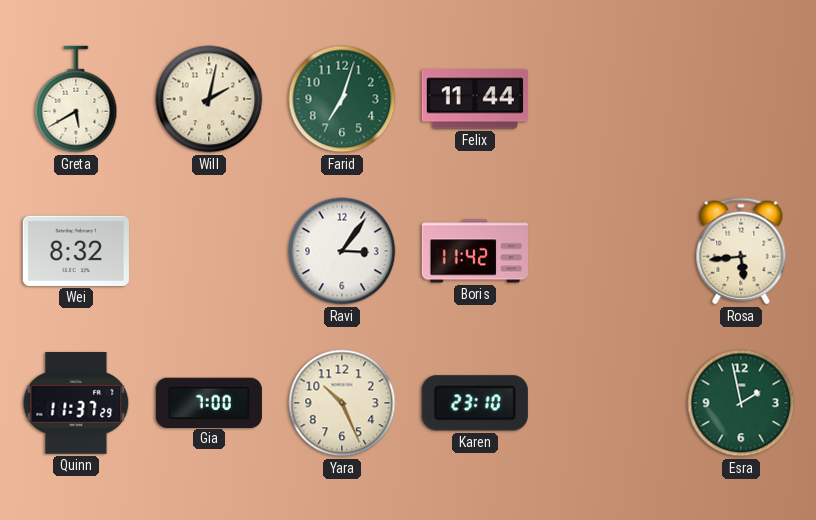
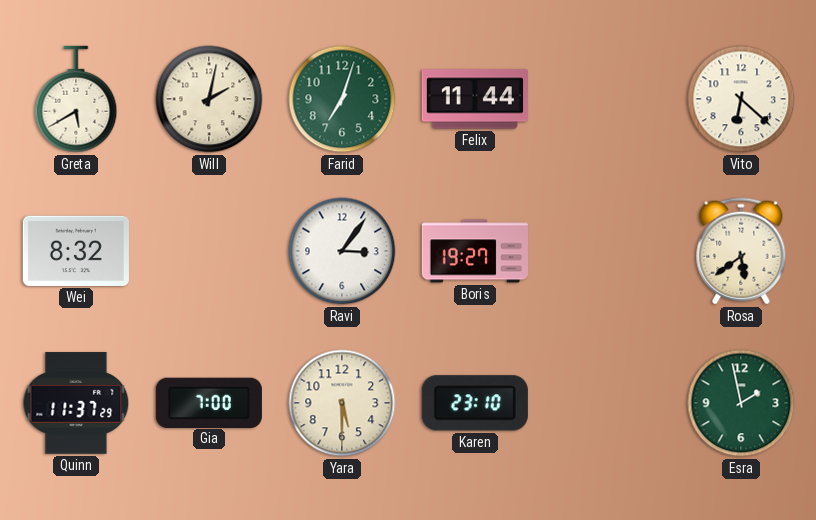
Vito: none -> 6:22 (741, 99)
Boris: 11:42 -> 19:27 (475, 251)
Rosa: 5:44 -> 5:39 (741, 251)
Yara: 10:26 -> 5:30 (342, 403)
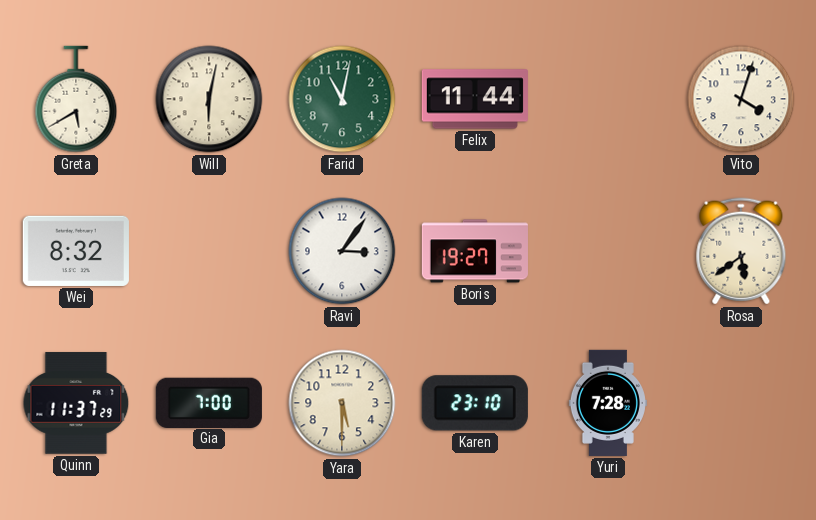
Will: 2:02 -> 6:02 (209, 99)
Farid: 7:03 -> 11:02 (342, 99)
Vito: 6:22 -> 4:03 (741, 99)
Yuri: none -> 7:28 (608, 403)
Esra: 1:58 -> none (741, 403)
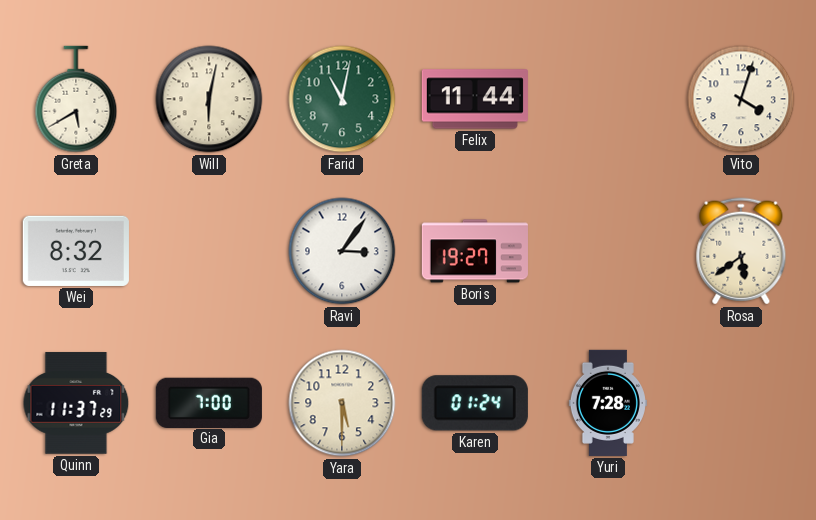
Karen: 23:10 -> 01:24 (475, 403)
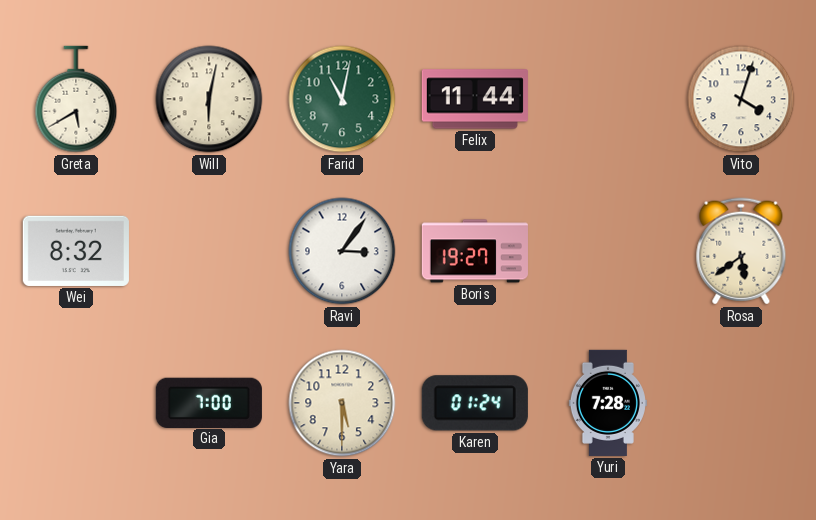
Quinn: 11:37 -> none (76, 403)
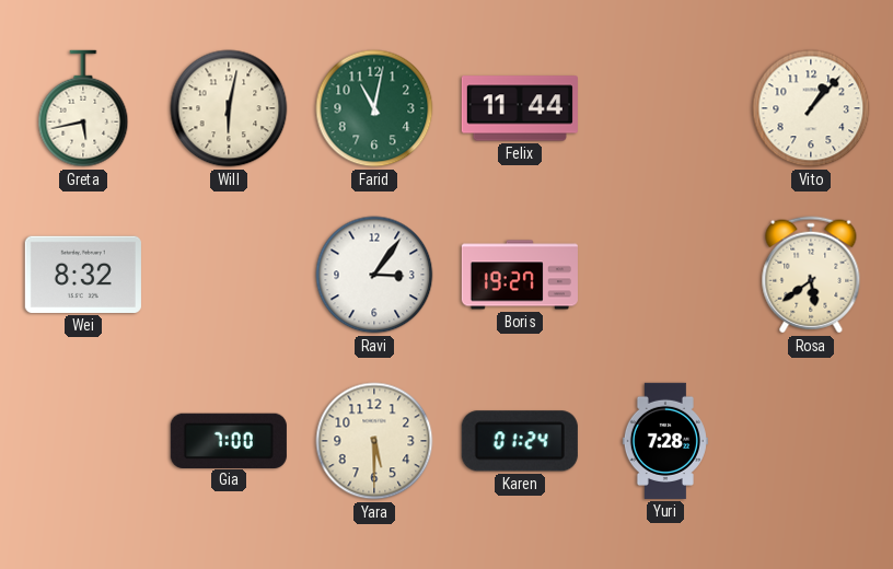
Greta: 5:40 -> 5:43 (83, 108)
Vito: 4:03 -> 1:07 (811, 108)
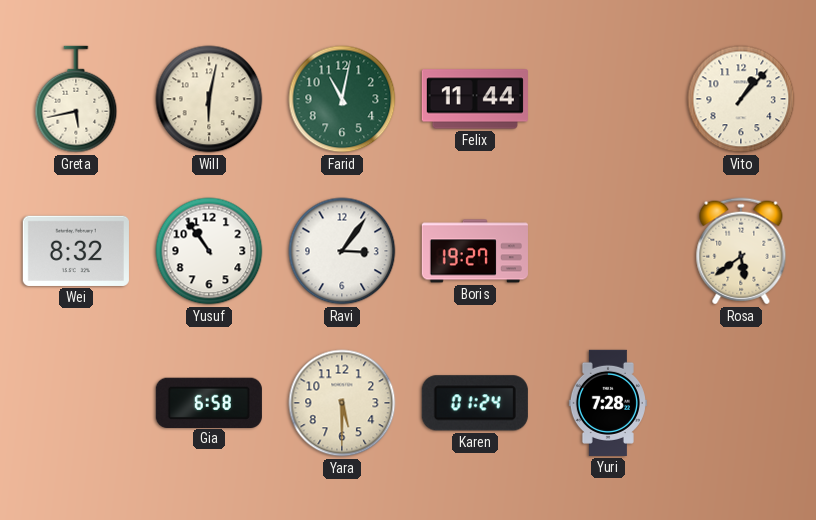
Yusuf: none -> 10:54 (209, 251)
Gia: 7:00 -> 6:58 (209, 402)
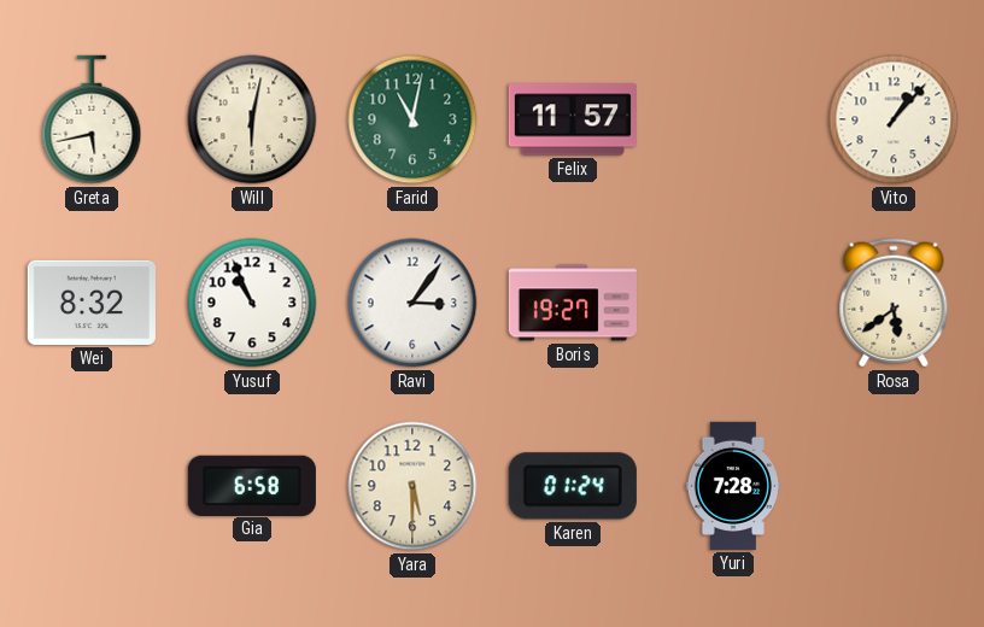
Felix: 11:44 -> 11:57 (573, 119)
Yusuf: 10:54 -> 10:56 (252, 303)
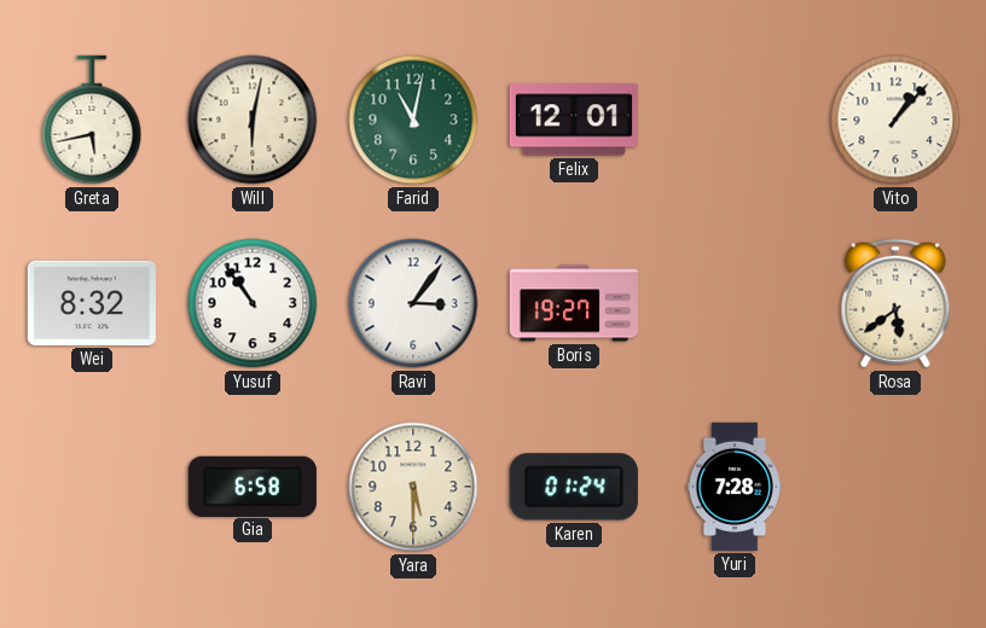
Felix: 11:57 -> 12:01 (574, 120)
Yusuf: 10:56 -> 10:54 (253, 303)
